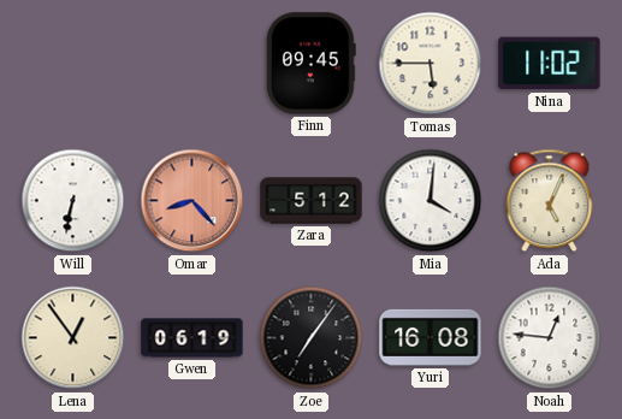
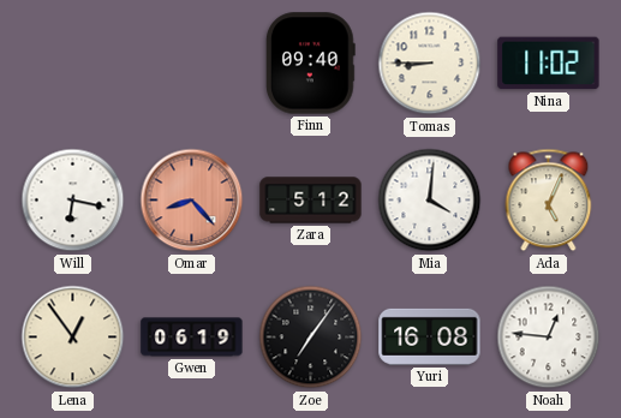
Finn: 09:45 -> 09:40 (310, 64)
Tomas: 5:45 -> 8:45 (430, 64)
Will: 6:32 -> 6:17 (73, 201)
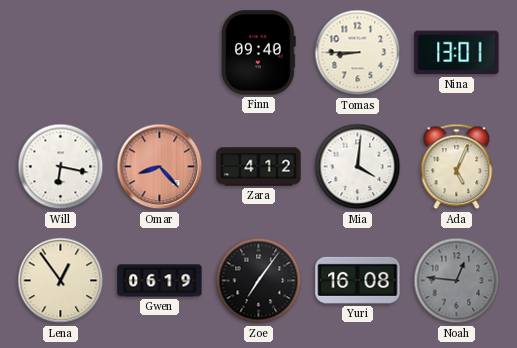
Nina: 11:02 -> 13:01 (457, 53)
Zara: 5:12 -> 4:12 (259, 167)
Noah dial: white -> grey (457, 281)
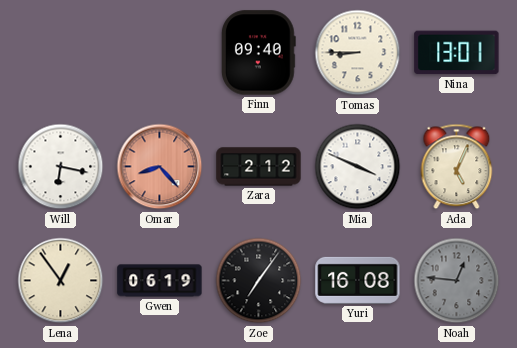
Zara: 4:12 -> 2:12 (259, 167)
Mia: 4:01 -> 3:49 (358, 167)
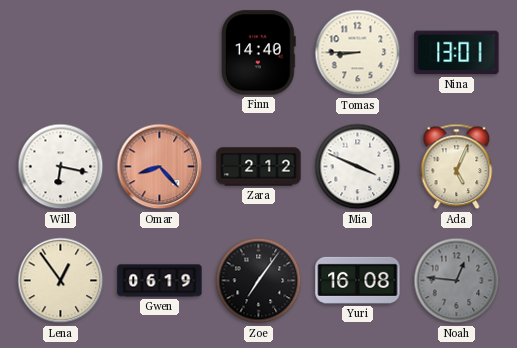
Finn: 09:40 -> 14:40 (258, 53)
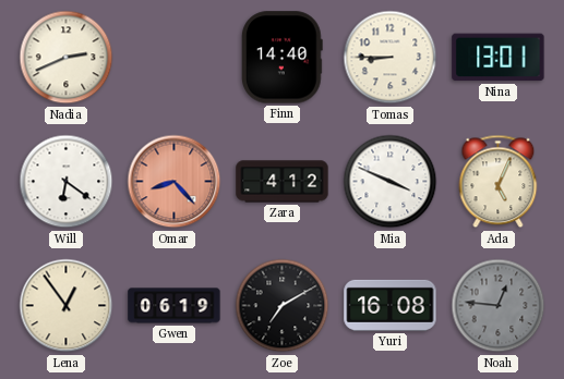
Nadia: none -> 2:41 (67, 58)
Will: 6:17 -> 6:21 (67, 182)
Zara: 2:12 -> 4:12 (283, 182)
Zoe: 7:06 -> 7:10 (283, 306)
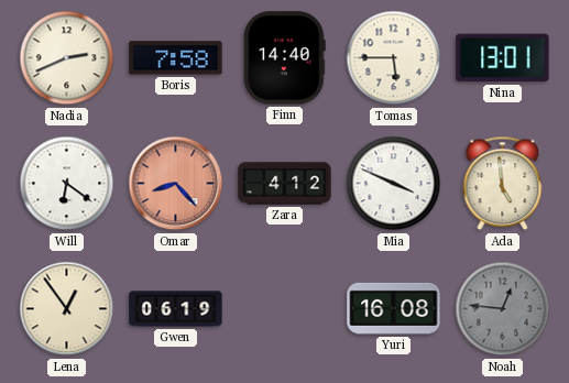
Boris: none -> 7:58 (176, 58)
Tomas: 8:45 -> 5:45 (394, 58)
Ada: 5:04 -> 4:59 (503, 184)
Zoe: 7:10 -> none (283, 306)
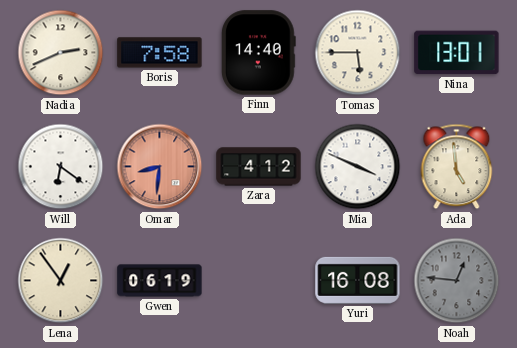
Omar: 8:23 -> 8:31 (160, 167)
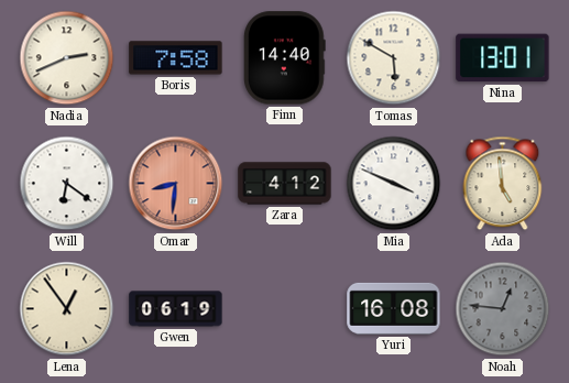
Tomas: 5:45 -> 5:50 (394, 58)
